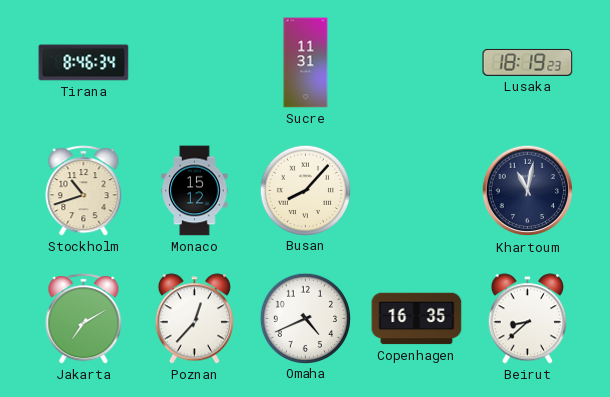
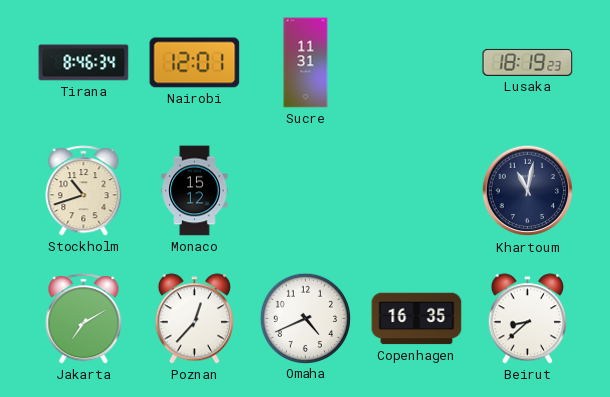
Nairobi: none -> 12:01 (195, 63)
Busan: 8:07 -> none (305, 190)
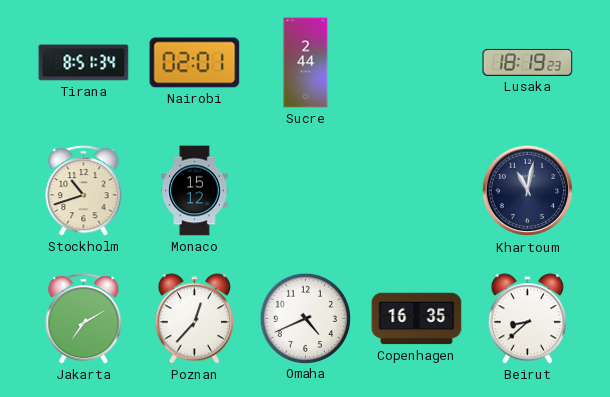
Tirana: 8:46 -> 8:51 (84, 63)
Nairobi: 12:01 -> 02:01 (195, 63)
Sucre: 11:31 -> 2:44 (306, 63)
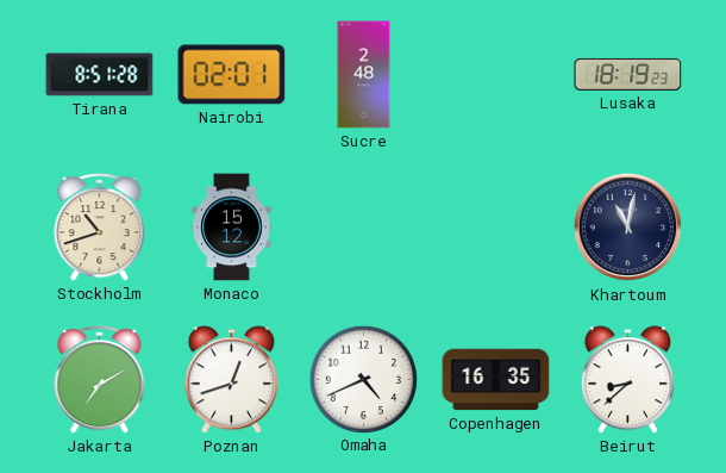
Tirana: 8:51:34 -> 8:51:28 (100, 75)
Sucre: 2:44 -> 2:48 (364, 75)
Poznan: 12:37 -> 12:42 (231, 380)
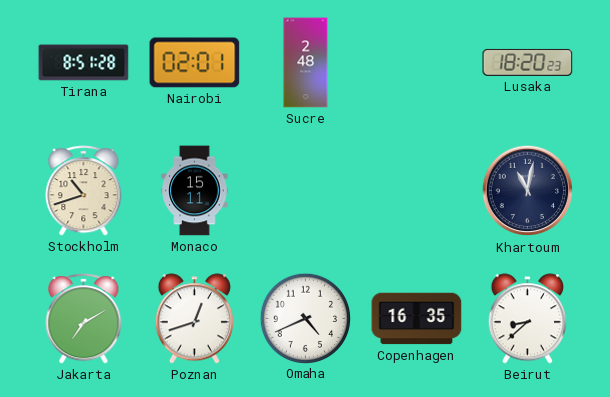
Lusaka: 18:19 -> 18:20 (528, 62)
Monaco: 15:12 -> 15:11 (195, 191)
